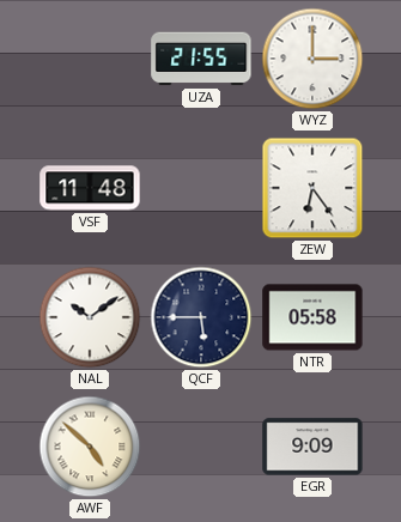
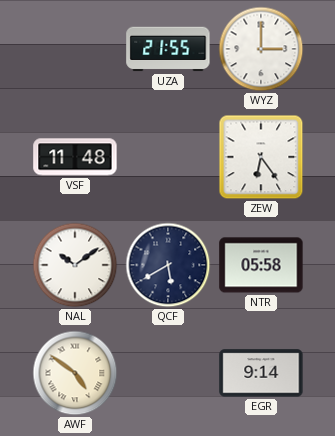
QCF: 5:45 -> 5:40 (168, 265)
AWF: 4:52 -> 4:51 (75, 373)
EGR: 9:09 -> 9:14 (261, 373)
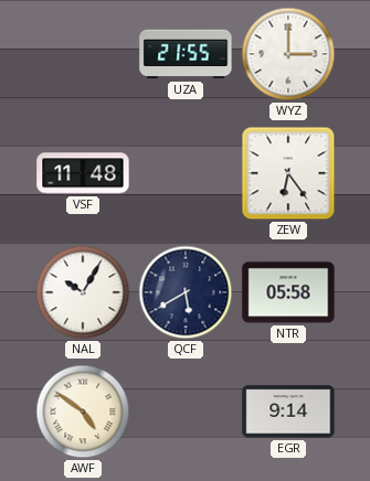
NAL: 10:09 -> 10:05 (83, 292)
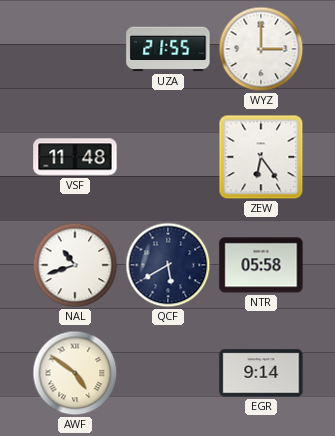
NAL: 10:05 -> 10:42 (75, 265)
